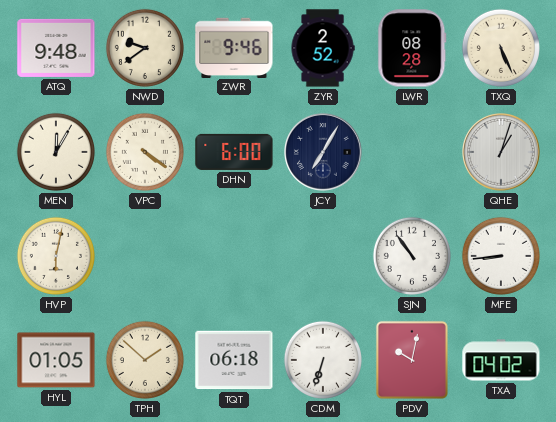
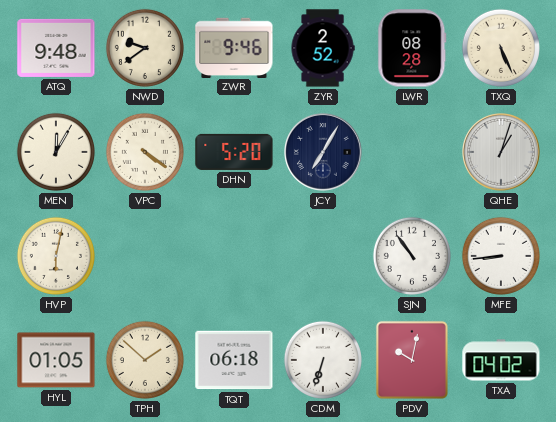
DHN: 6:00 -> 5:20 (234, 152)
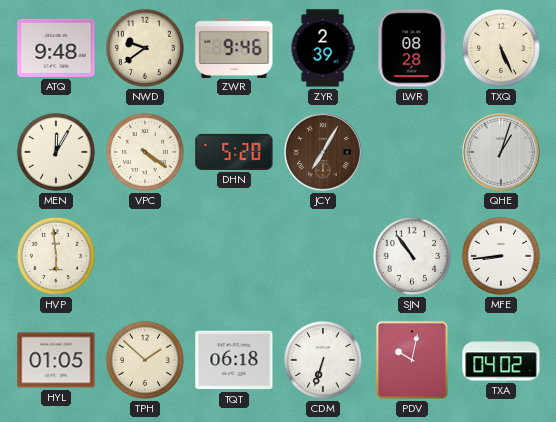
ZYR: 2:52 -> 2:39 (323, 48)
JCY dial: navy -> brown (324, 153)
HVP: 6:02 -> 5:59 (56, 256)
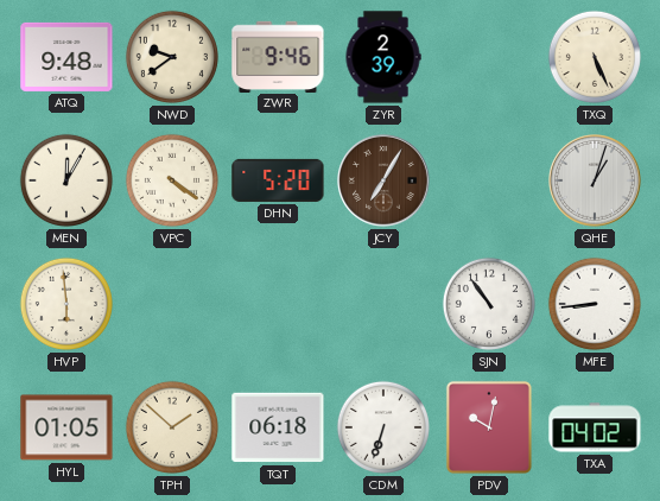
LWR: 08:28 -> none (412, 48)
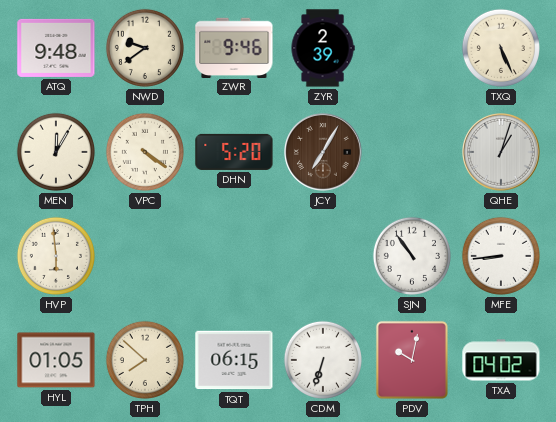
TPH: 1:52 -> 7:52 (145, 360)
TQT: 06:18 -> 06:15 (234, 360)
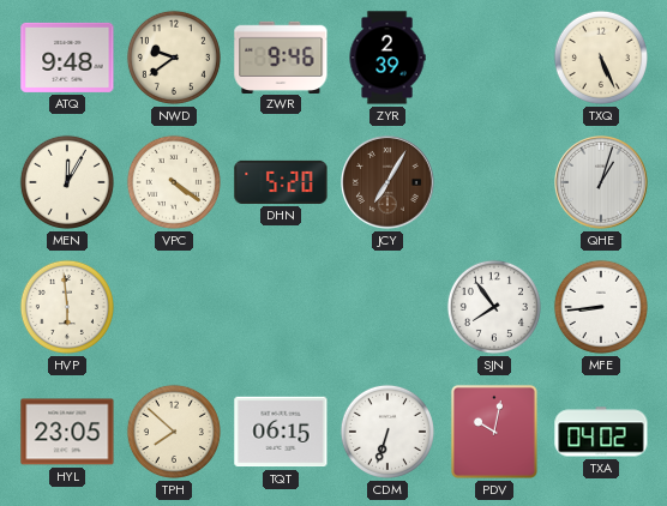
SJN: 10:54 -> 7:54 (494, 307)
HYL: 01:05 -> 23:05 (67, 432)
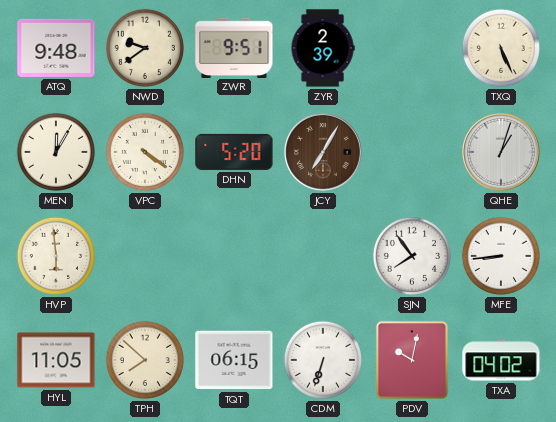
ZWR: 9:46 -> 9:51 (234, 47)
HYL: 23:05 -> 11:05 (56, 360)
